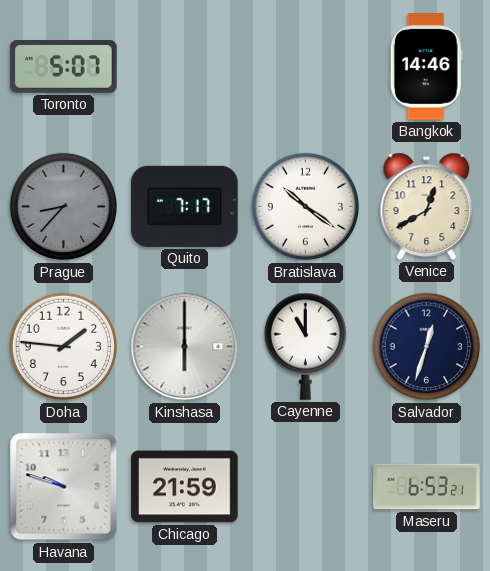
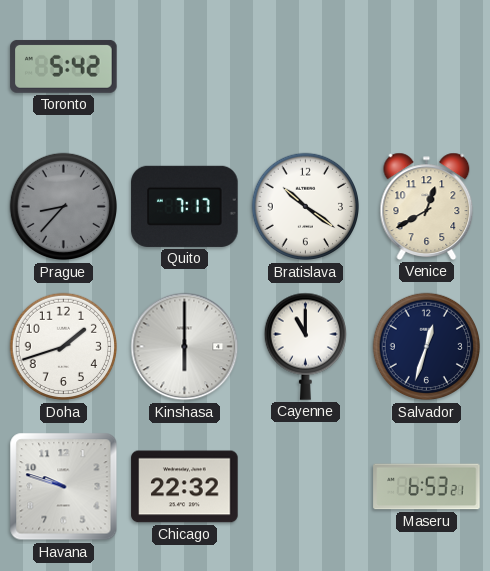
Toronto: 5:07 -> 5:42 (64, 66)
Bangkok: 14:46 -> none (426, 67)
Doha: 1:46 -> 1:42 (64, 347)
Chicago: 21:59 -> 22:32 (185, 487)
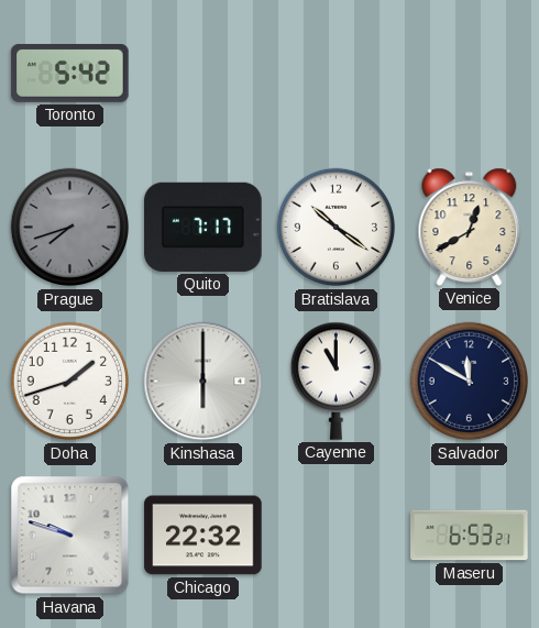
Prague: 8:37 -> 7:42 (70, 228)
Salvador: 12:33 -> 11:50 (470, 382)
